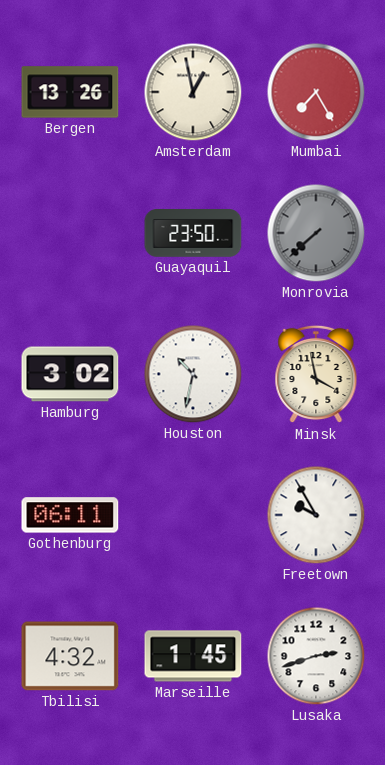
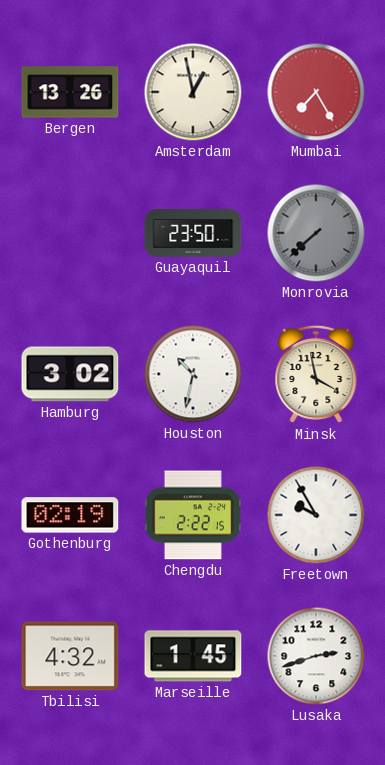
Gothenburg: 06:11 -> 02:19 (70, 515)
Chengdu: none -> 2:22 (193, 515)
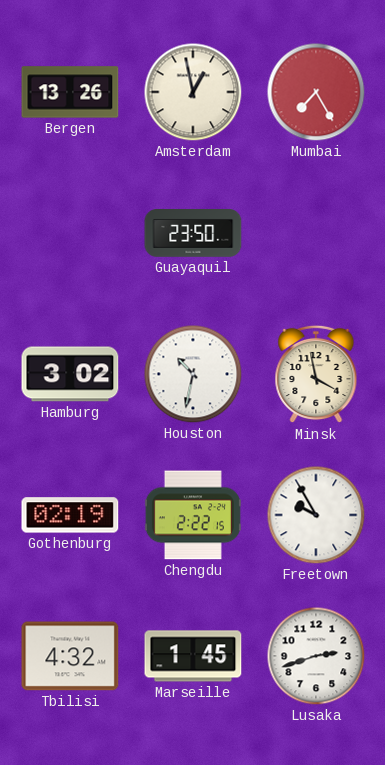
Monrovia: 7:38 -> none (316, 233)
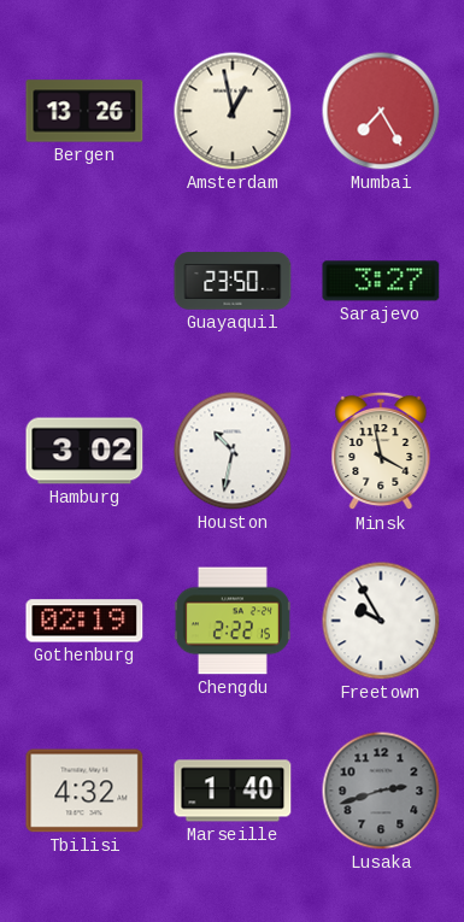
Sarajevo: none -> 3:27 (381, 281)
Marseille: 1:45 -> 1:40 (233, 791)
Lusaka dial: white -> grey (381, 791)
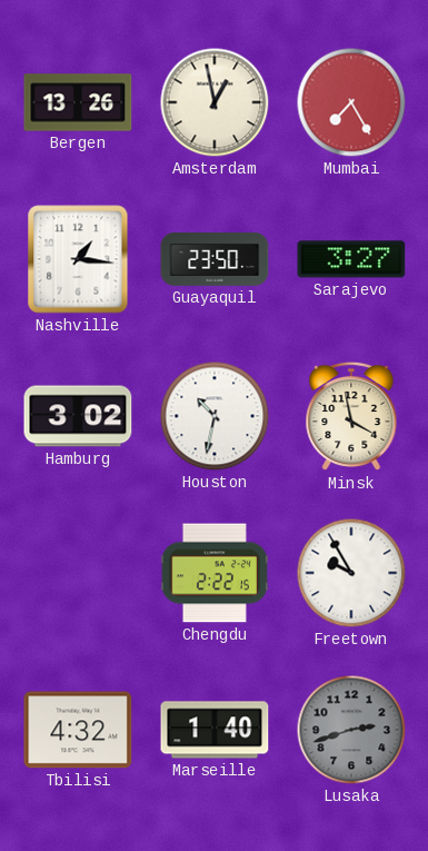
Nashville: none -> 1:16 (78, 259)
Gothenburg: 02:19 -> none (84, 621)
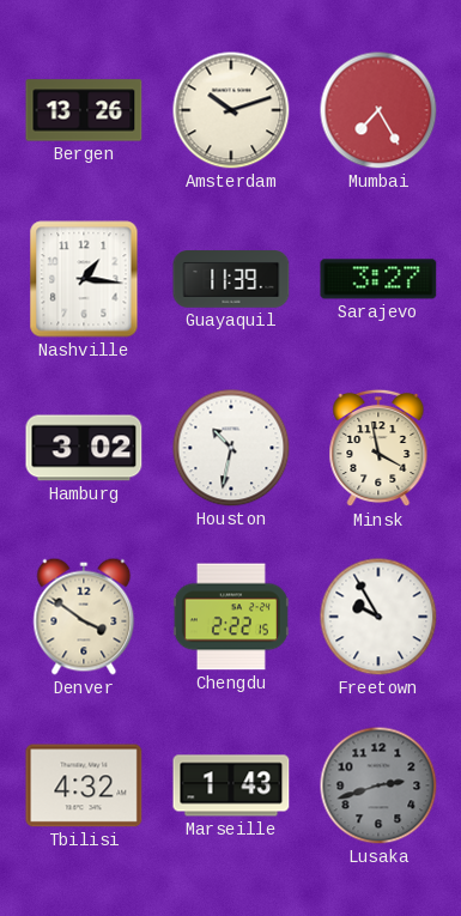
Amsterdam: 12:58 -> 10:12 (231, 110)
Guayaquil: 23:50 -> 11:39 (231, 280)
Denver: none -> 3:51 (84, 617)
Marseille: 1:40 -> 1:43 (231, 785)
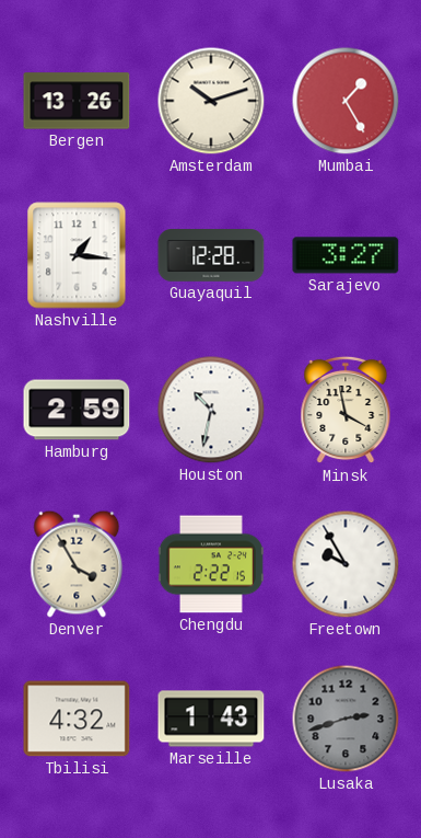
Mumbai: 7:25 -> 1:25 (346, 101)
Guayaquil: 11:39 -> 12:28 (211, 256)
Hamburg: 3:02 -> 2:59 (77, 410)
Denver: 3:51 -> 3:55 (77, 564)
